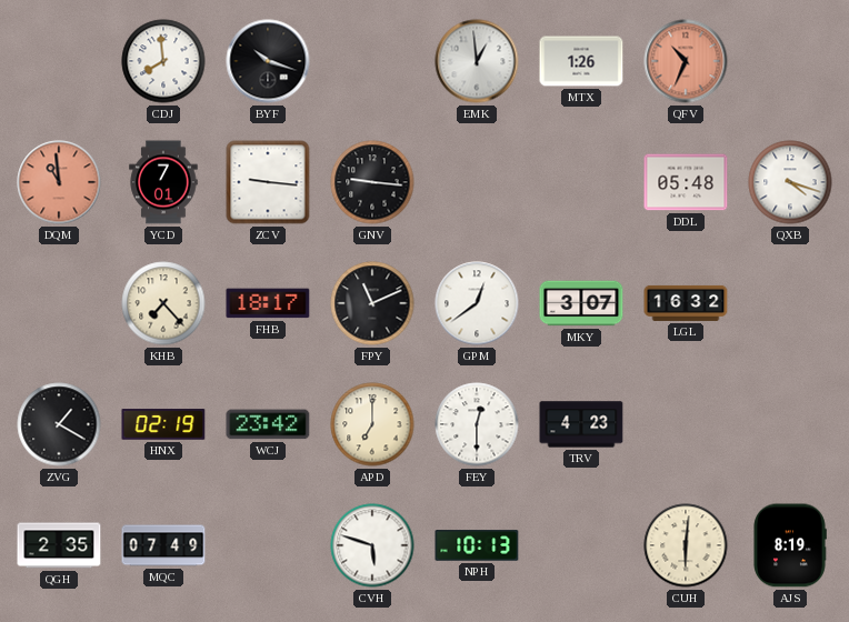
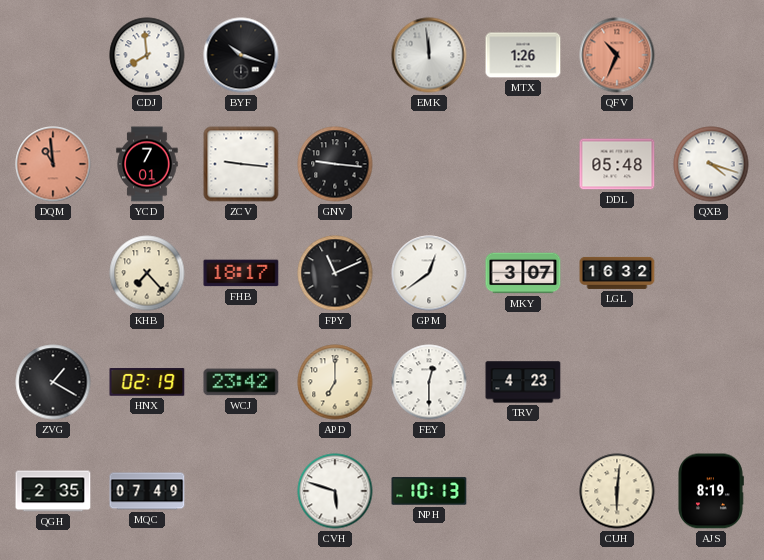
EMK: 12:59 -> 11:59 (429, 55)
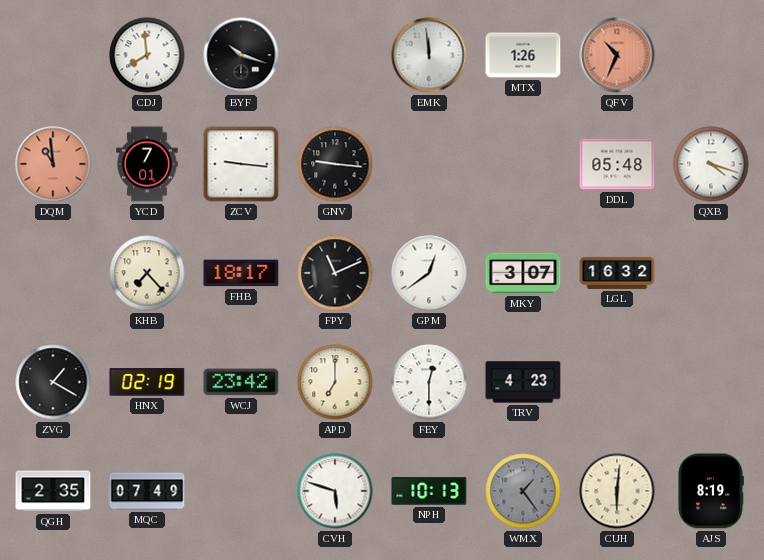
WMX: none -> 1:24 (523, 491)
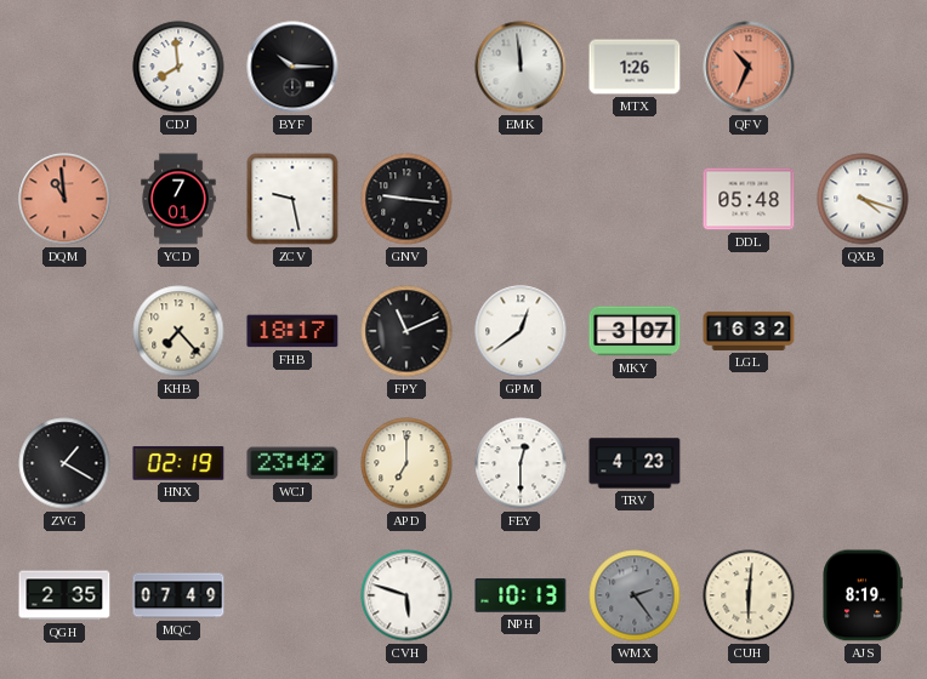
BYF: 10:18 -> 10:15 (292, 67)
ZCV: 9:16 -> 9:28 (292, 199)
WMX: 1:24 -> 2:24 (635, 595)
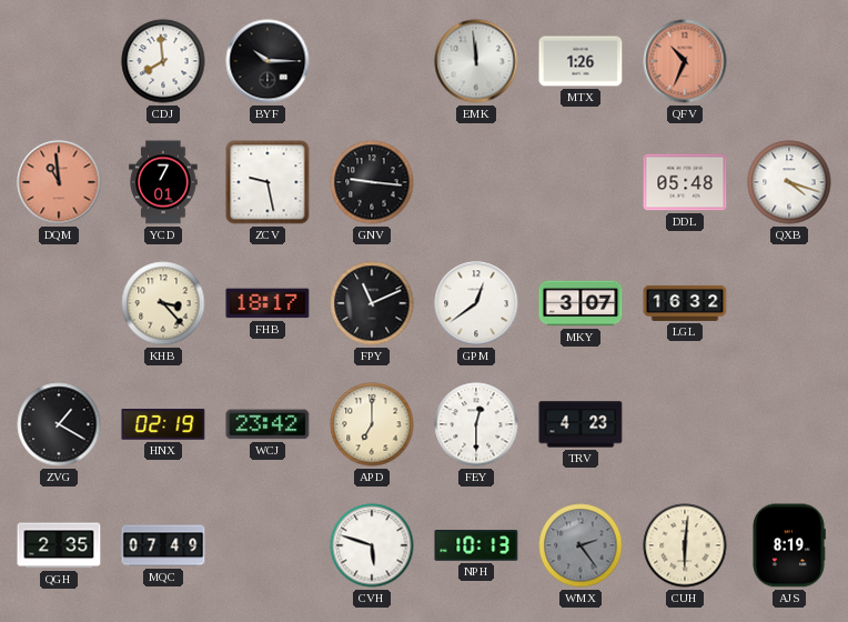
KHB: 7:23 -> 3:23 (163, 303)
